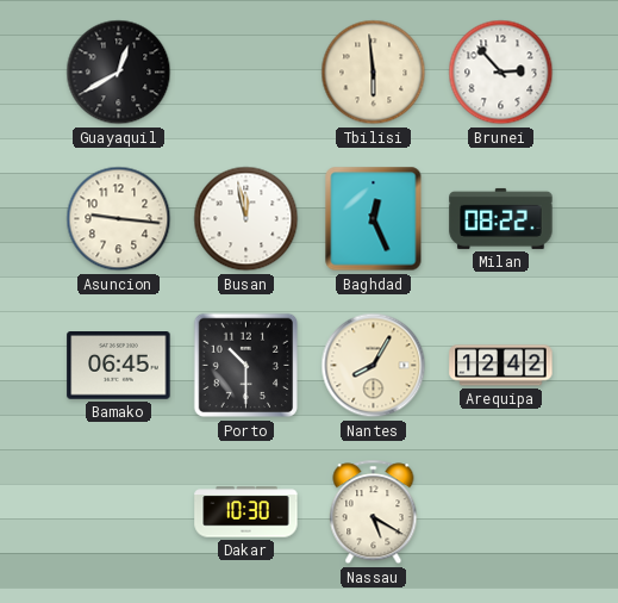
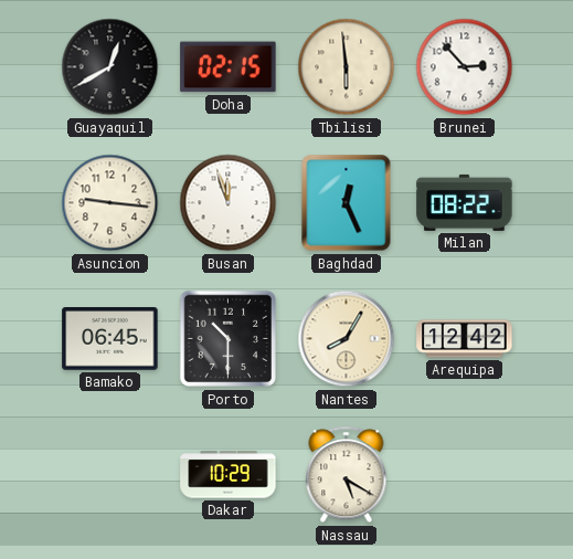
Doha: none -> 02:15 (229, 67)
Busan: 11:58 -> 11:57 (229, 203)
Dakar: 10:30 -> 10:29 (229, 475)
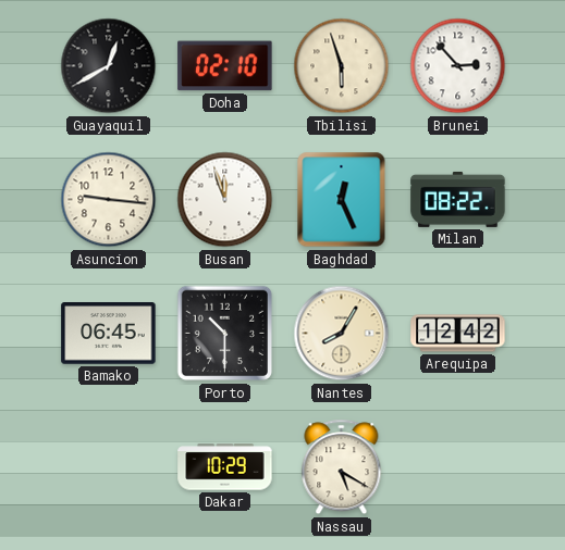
Doha: 02:15 -> 02:10 (225, 66)
Tbilisi: 5:59 -> 5:57 (342, 66)
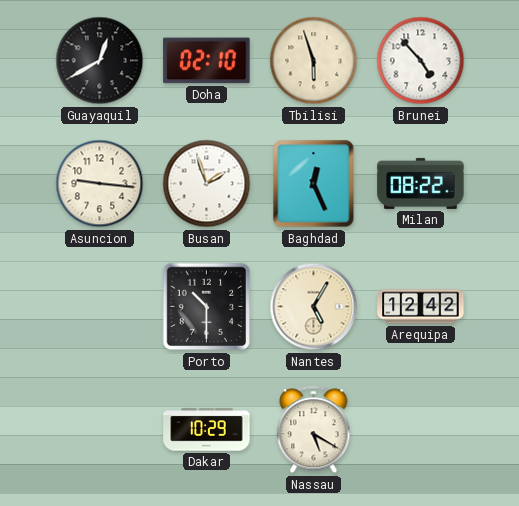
Brunei: 2:53 -> 4:53 (421, 61)
Busan: 11:57 -> 1:57 (207, 184)
Bamako: 06:45 -> none (109, 334)
Nantes: 8:05 -> 5:05 (314, 307)
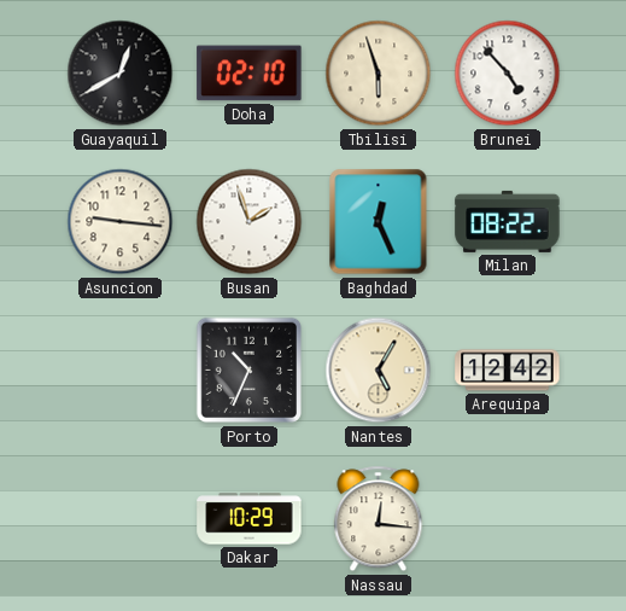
Porto: 10:30 -> 10:34 (250, 371)
Nassau: 5:20 -> 12:16 (379, 519)
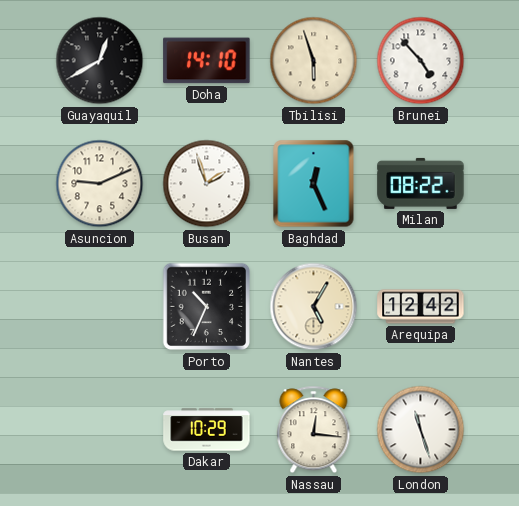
Doha: 02:10 -> 14:10 (207, 61)
Asuncion: 9:16 -> 9:11 (100, 184)
London: none -> 11:27 (421, 430)
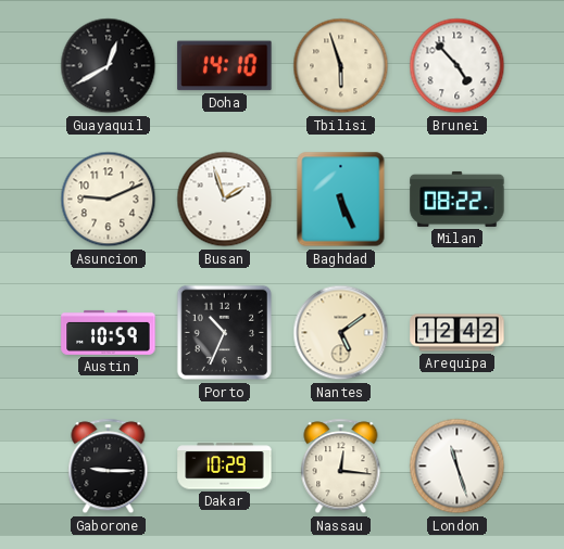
Baghdad: 12:26 -> 5:26 (341, 200)
Austin: none -> 10:59 (109, 332)
Nantes: 5:05 -> 5:09 (341, 333)
Gaborone: none -> 9:15 (109, 467)
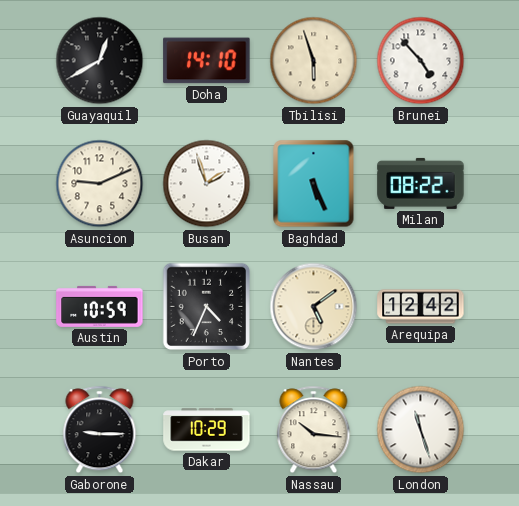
Porto: 10:34 -> 4:34 (207, 307)
Nassau: 12:16 -> 10:16 (314, 430)
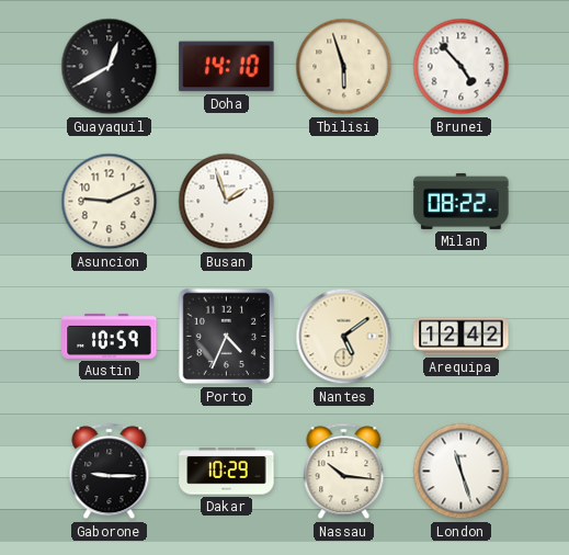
Baghdad: 5:26 -> none (314, 184)
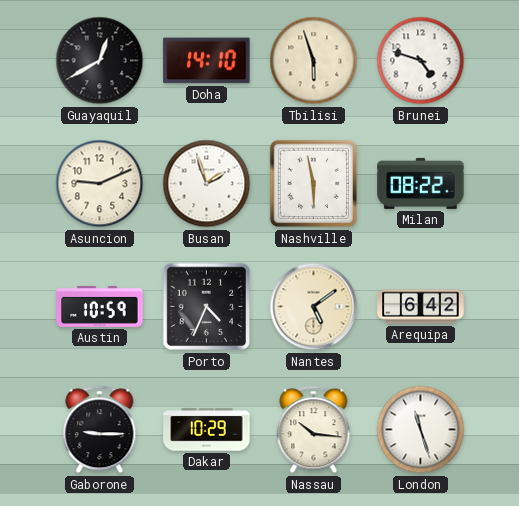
Brunei: 4:53 -> 4:48 (421, 61)
Nashville: none -> 5:58 (314, 184)
Arequipa: 12:42 -> 6:42 (421, 307)
